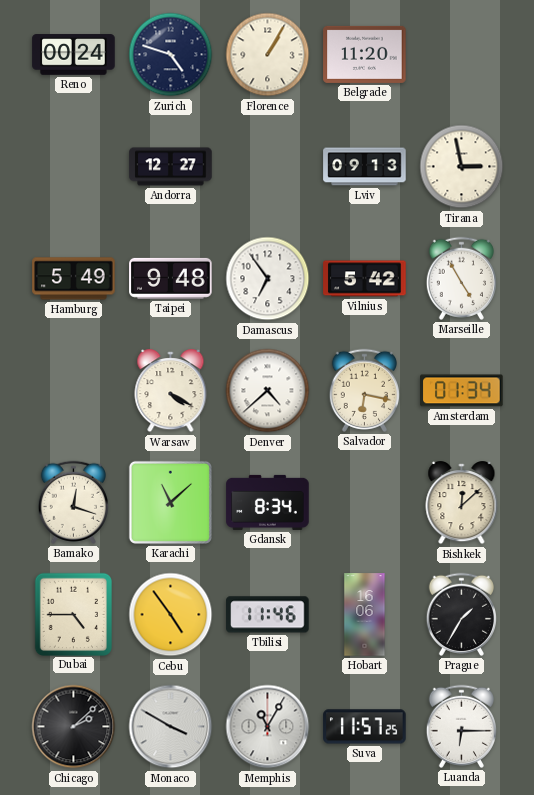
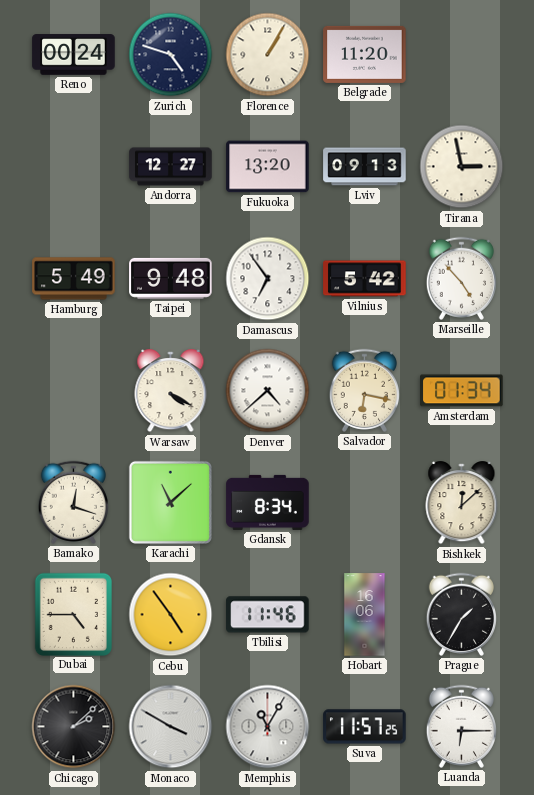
Fukuoka: none -> 13:20 (268, 167)
Marseille: 4:55 -> 4:53 (461, 278)
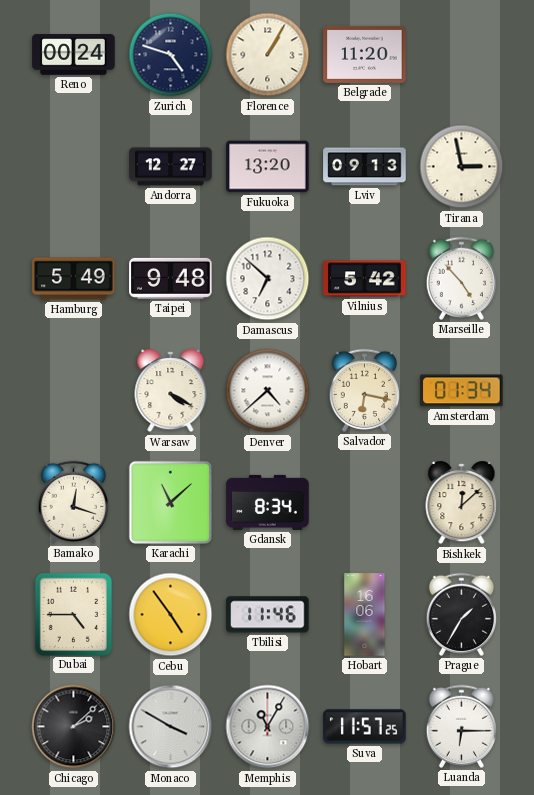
Damascus: 6:54 -> 6:52 (268, 279)
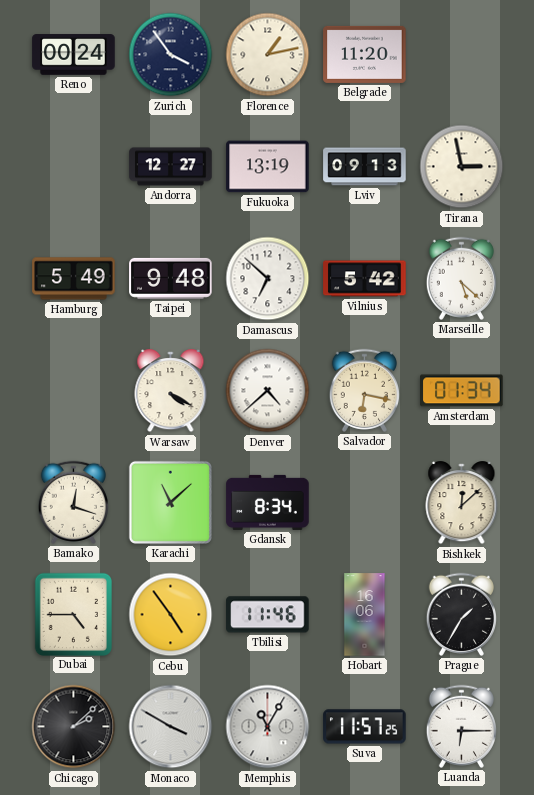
Zurich: 4:48 -> 3:54 (171, 55)
Florence: 1:05 -> 1:13 (268, 55)
Fukuoka: 13:20 -> 13:19 (268, 167)
Marseille: 4:53 -> 5:22 (461, 278)
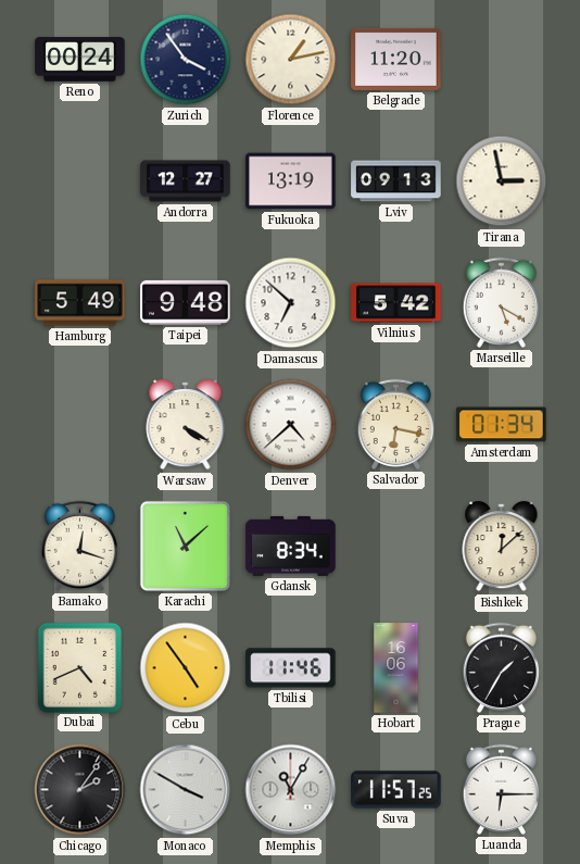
Marseille: 5:22 -> 5:20 (501, 302)
Dubai: 4:45 -> 4:41 (79, 667)
Chicago: 2:08 -> 2:06 (80, 790)
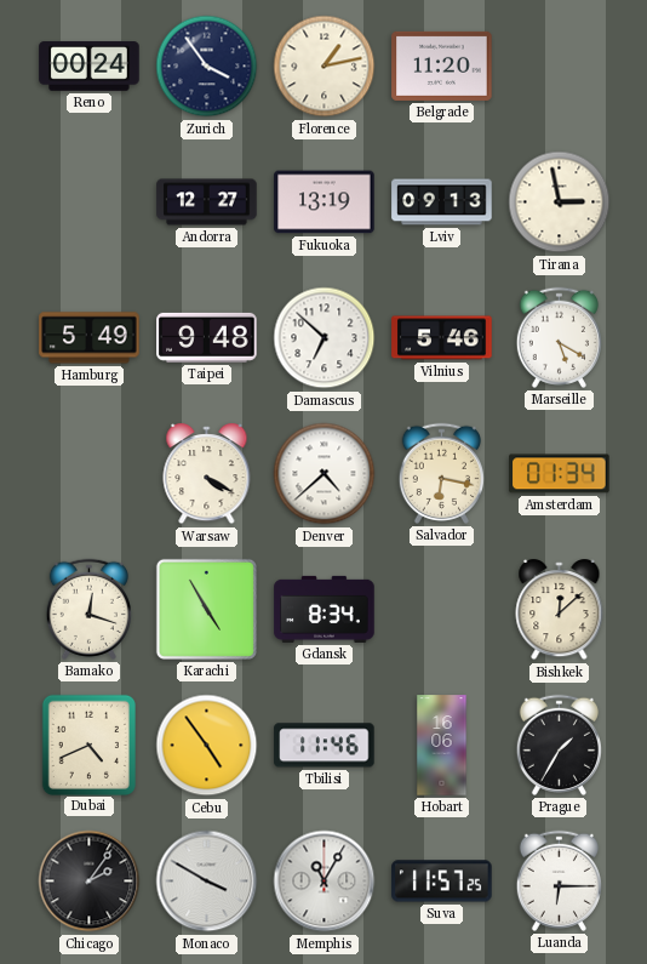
Vilnius: 5:42 -> 5:46 (442, 338)
Karachi: 11:08 -> 4:55 (206, 609)
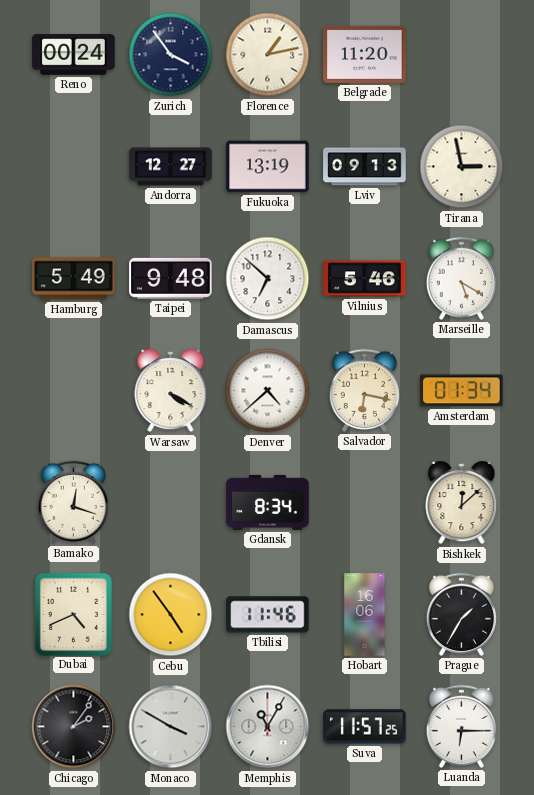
Karachi: 4:55 -> none (206, 609)
